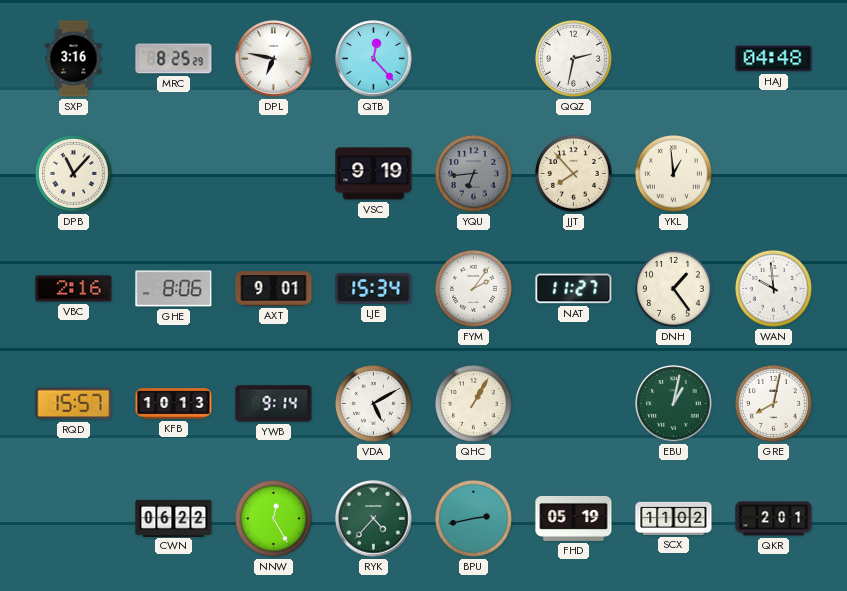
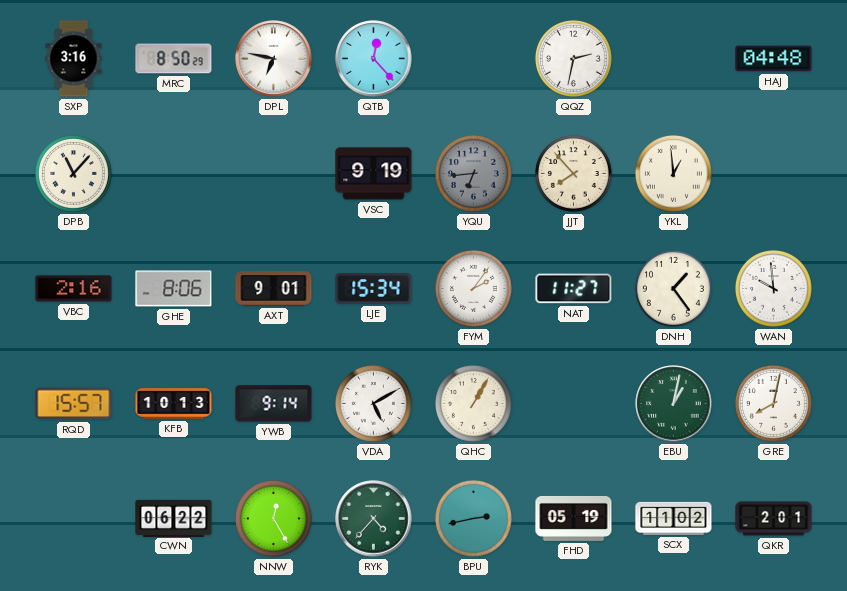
MRC: 8:25 -> 8:50 (174, 59)
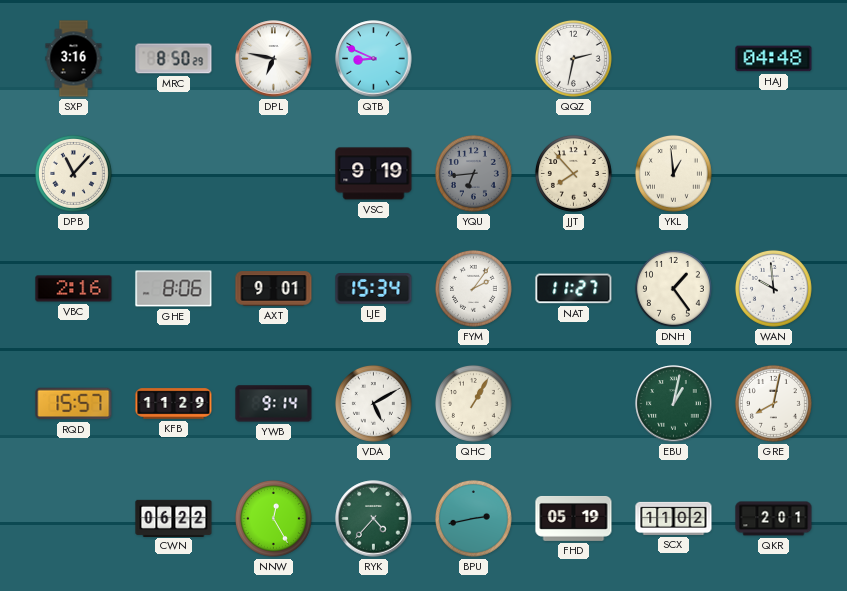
QTB: 12:23 -> 8:49 (374, 59)
KFB: 10:13 -> 11:29 (174, 404)
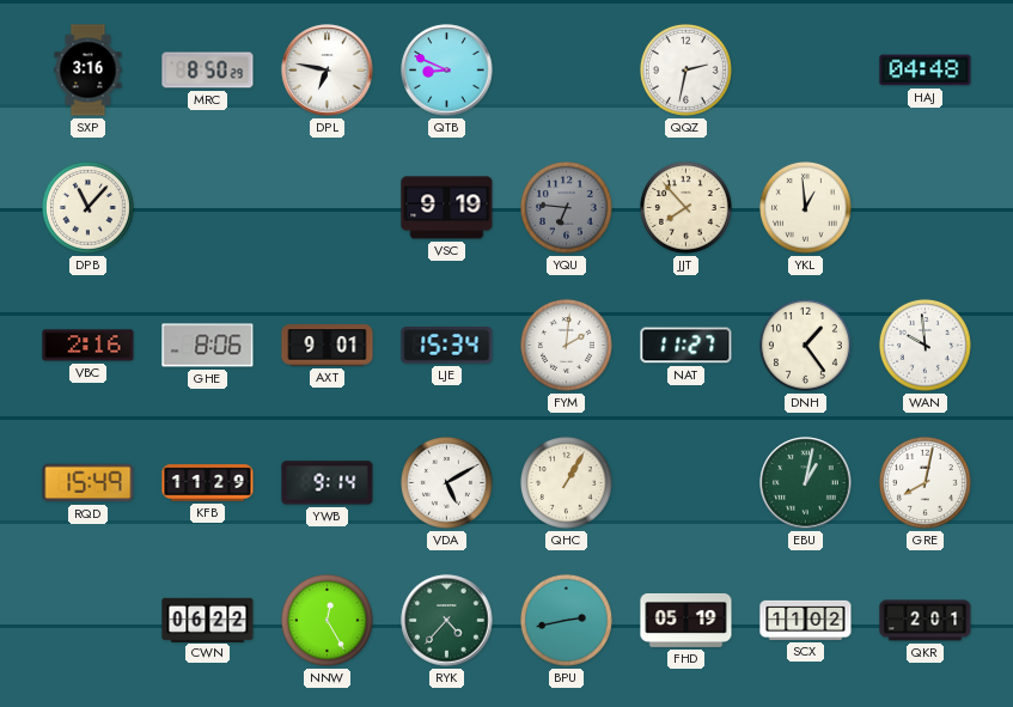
YQU: 6:44 -> 6:46 (566, 207)
FYM: 2:06 -> 2:01 (566, 345)
RQD: 15:57 -> 15:49 (89, 483)
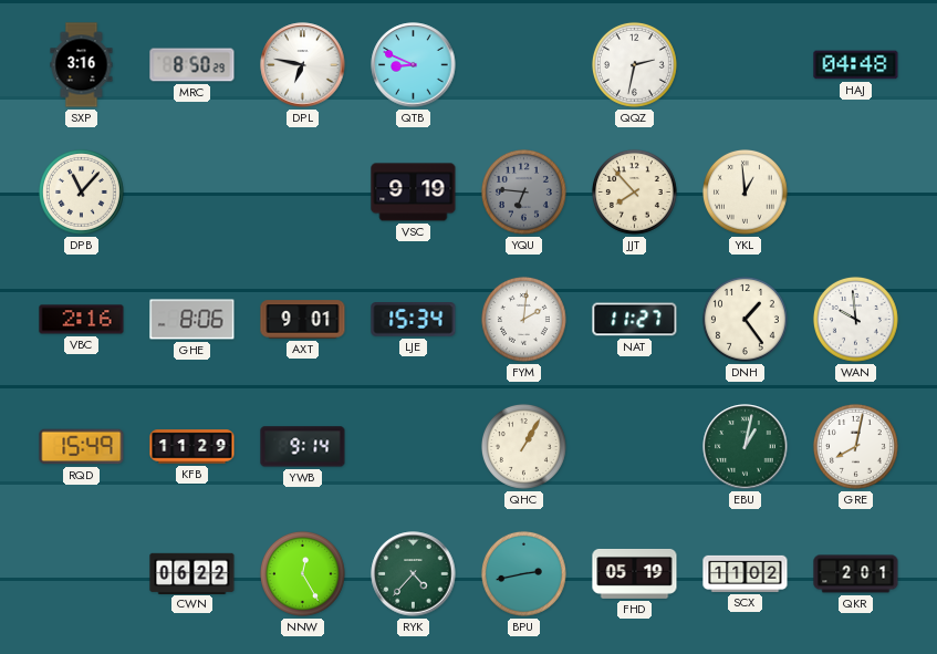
VDA: 5:10 -> none (446, 482)
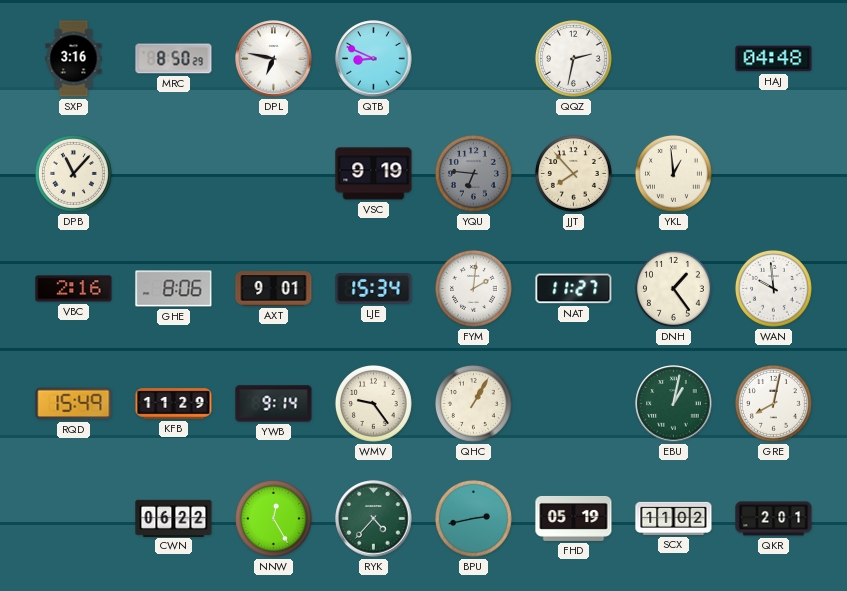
WMV: none -> 9:24 (373, 403)
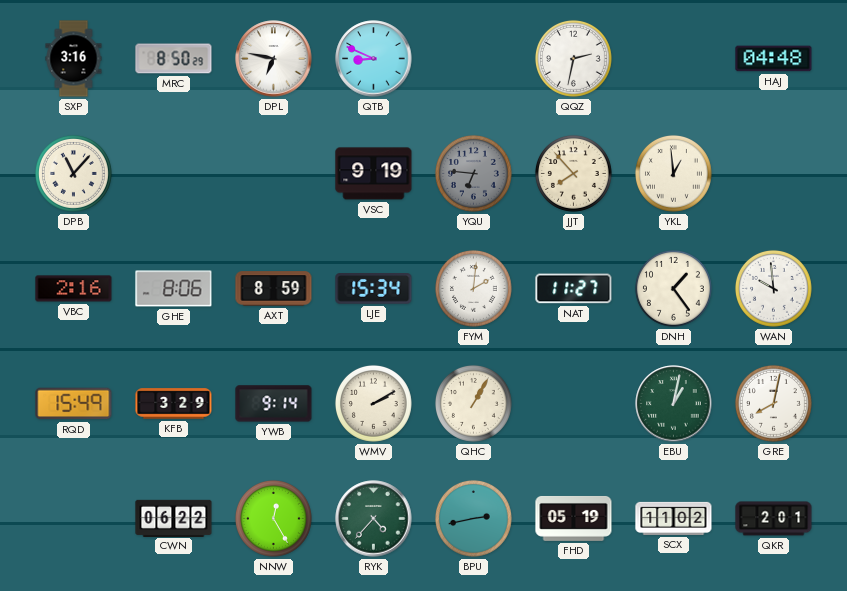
AXT: 9:01 -> 8:59 (274, 289)
KFB: 11:29 -> 3:29 (174, 404)
WMV: 9:24 -> 2:10 (373, 403)
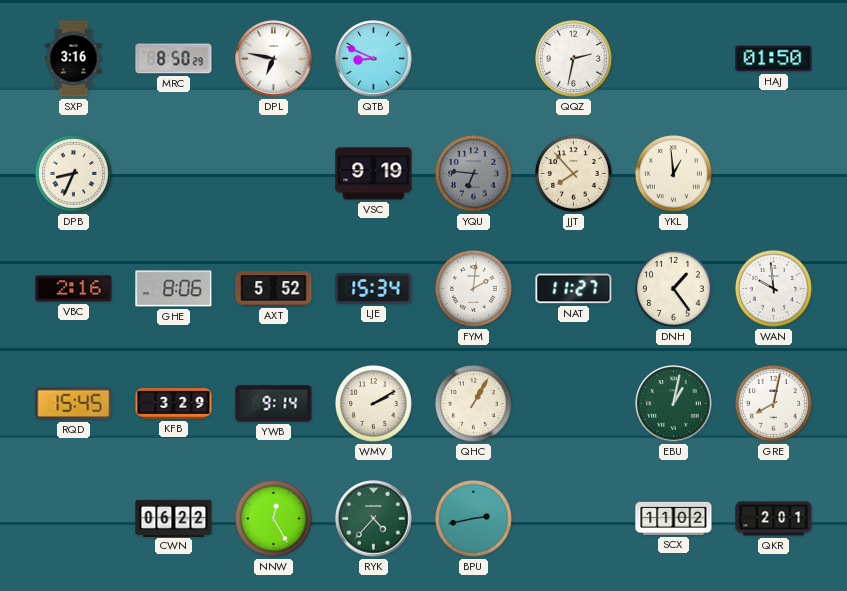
HAJ: 04:48 -> 01:50 (774, 59)
DPB: 11:07 -> 8:34 (73, 173)
AXT: 8:59 -> 5:52 (274, 289)
RQD: 15:49 -> 15:45 (74, 404)
FHD: 05:19 -> none (574, 518)
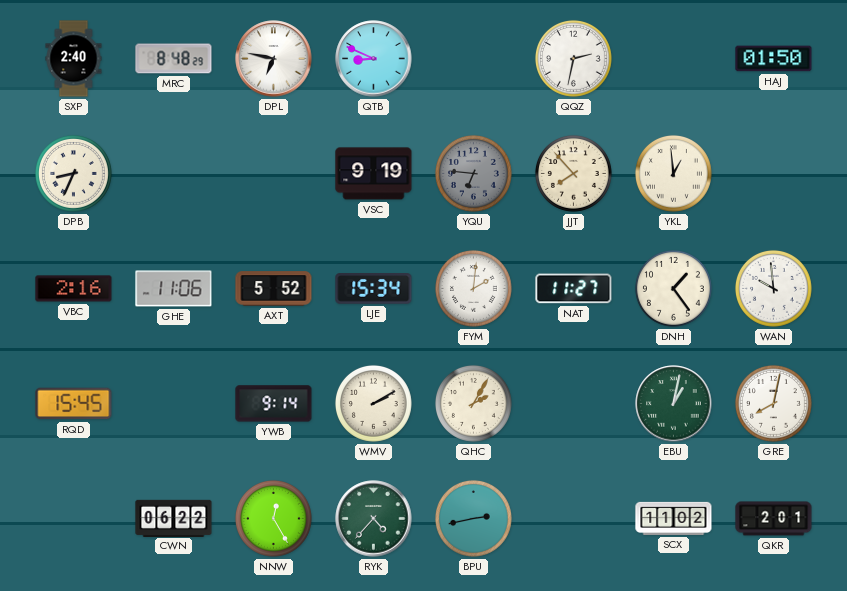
SXP: 3:16 -> 2:40 (74, 59)
MRC: 8:50 -> 8:48 (174, 59)
GHE: 8:06 -> 11:06 (174, 289)
KFB: 3:29 -> none (174, 404)
QHC: 1:05 -> 2:05 (473, 403)
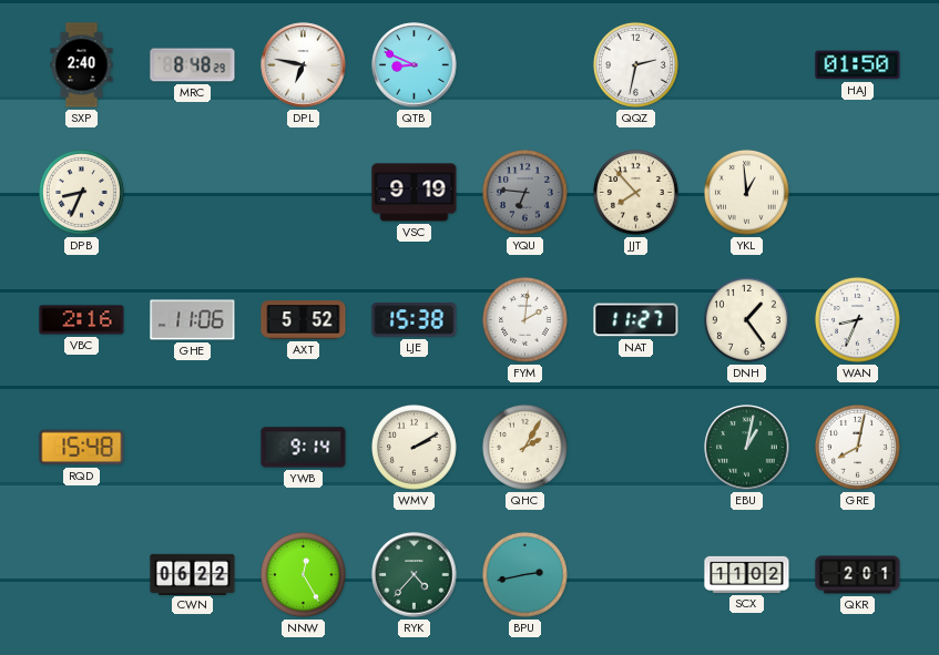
LJE: 15:34 -> 15:38 (415, 320)
WAN: 9:59 -> 8:34 (857, 319)
RQD: 15:45 -> 15:48 (82, 448)
